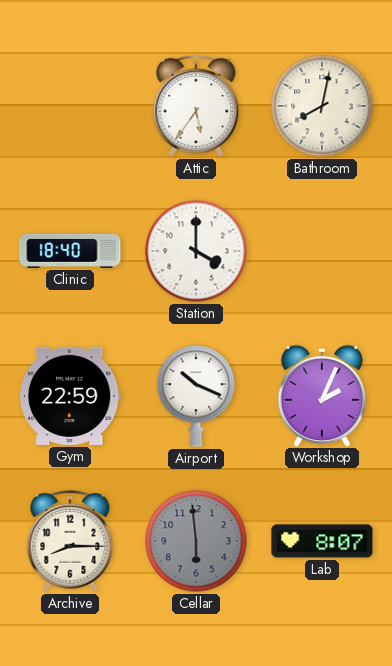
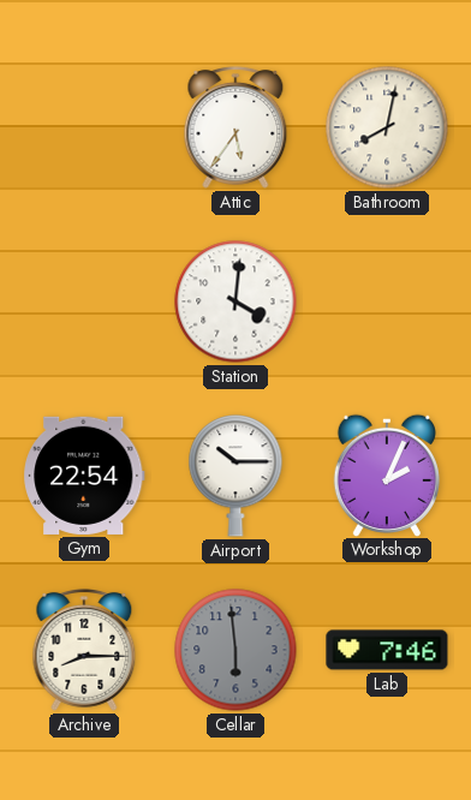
Clinic: 18:40 -> none (70, 251)
Station: 4:00 -> 4:01 (235, 302)
Gym: 22:59 -> 22:54 (85, 476)
Airport: 10:19 -> 10:15 (235, 476)
Lab: 8:07 -> 7:46 (387, 650)
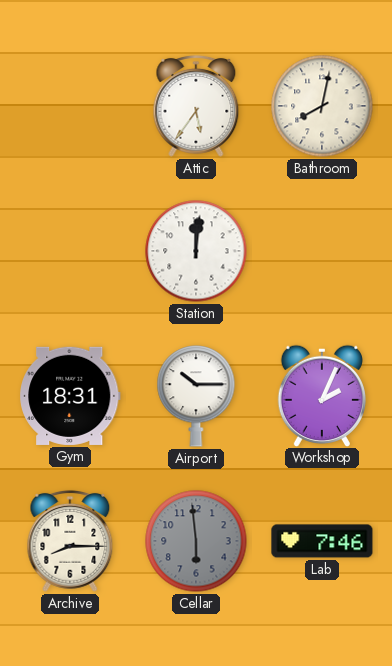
Station: 4:01 -> 12:01 (196, 251)
Gym: 22:54 -> 18:31 (71, 396)
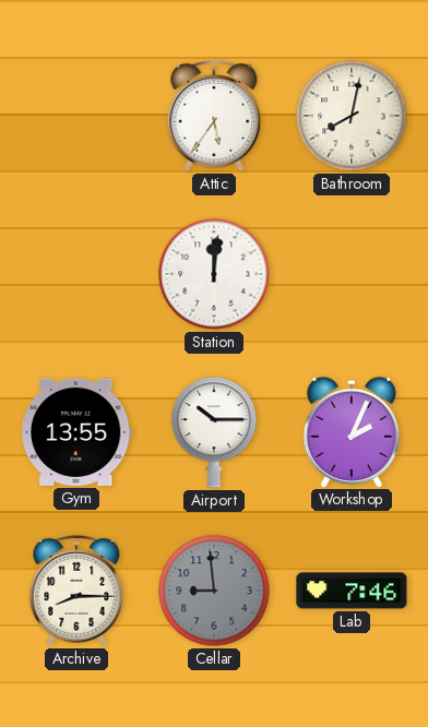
Gym: 18:31 -> 13:55 (78, 432)
Cellar: 5:59 -> 8:59 (214, 591)
